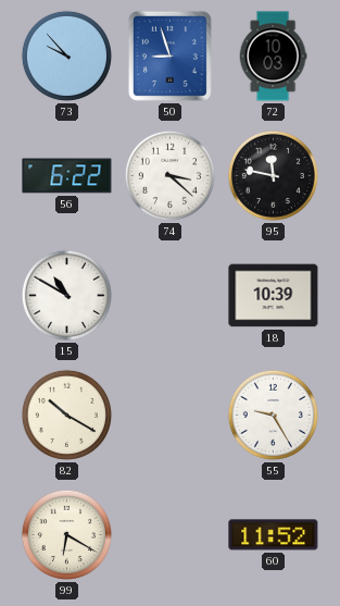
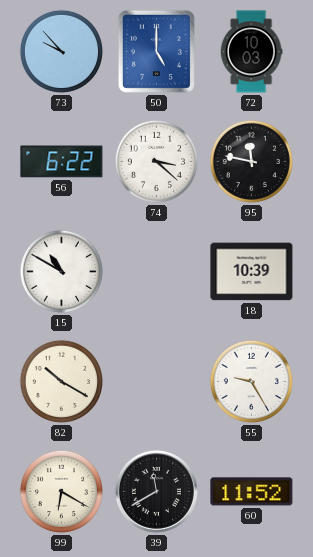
50: 8:57 -> 5:00 (156, 51)
39: none -> 11:40 (156, 491)
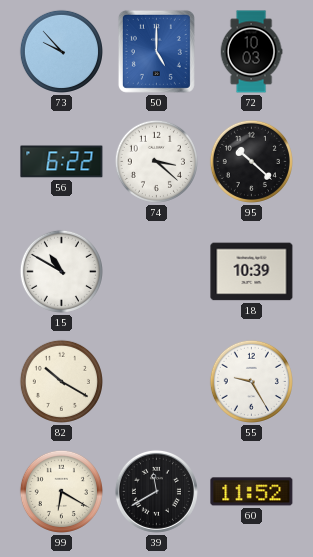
95: 11:47 -> 10:22 (251, 161)
